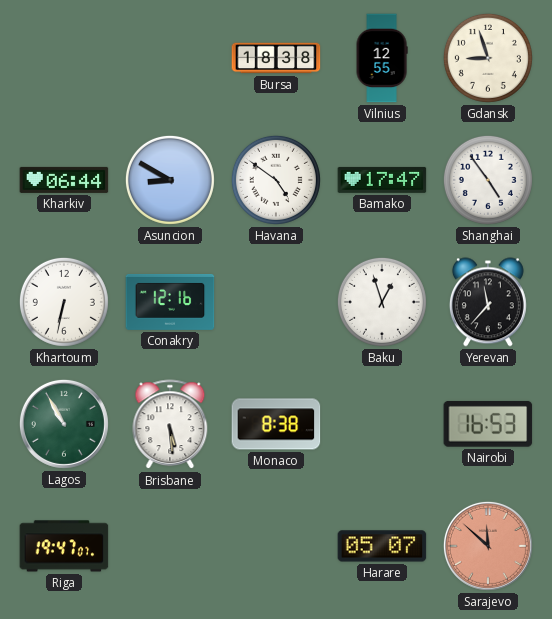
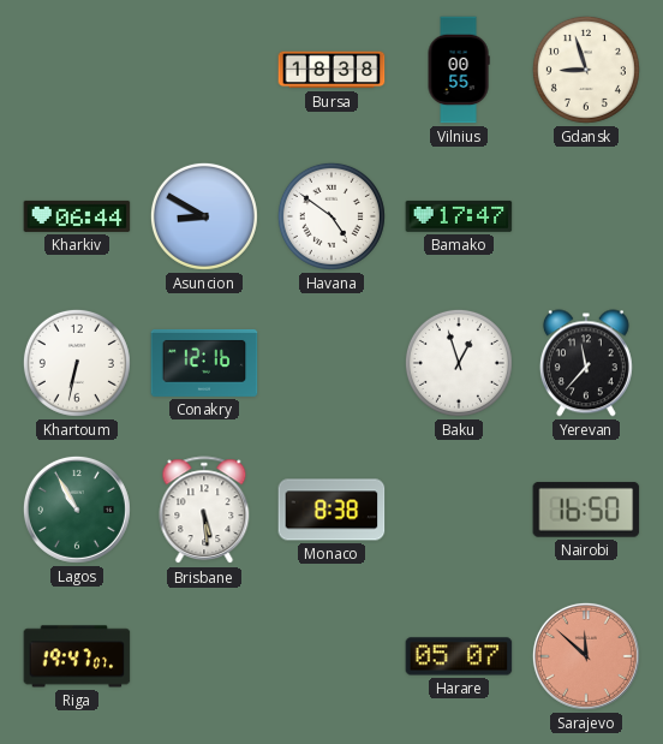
Vilnius: 12:55 -> 00:55 (459, 70)
Shanghai: 4:54 -> none (488, 180)
Nairobi: 16:53 -> 16:50 (586, 510)
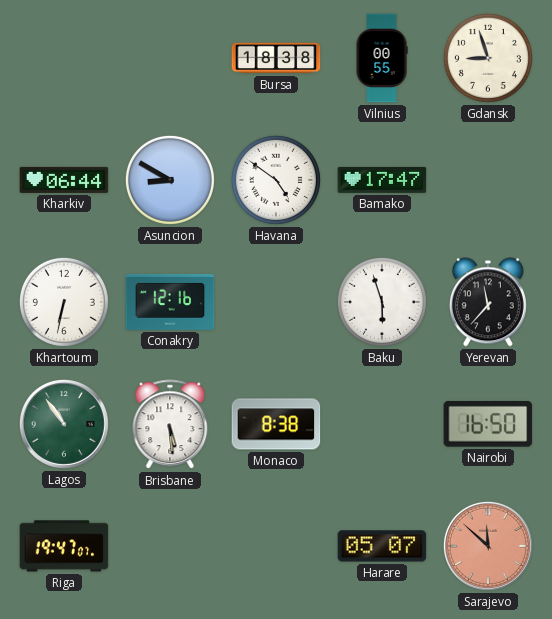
Baku: 12:57 -> 5:57 (382, 302)
Lagos: 10:55 -> 10:54 (64, 424)
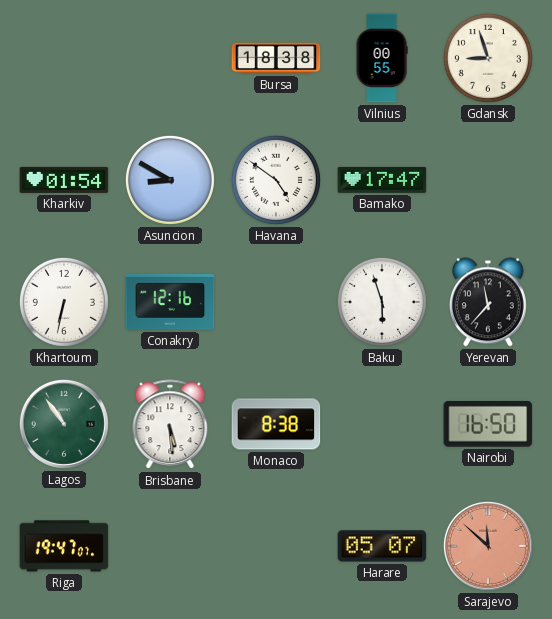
Kharkiv: 06:44 -> 01:54 (64, 180)
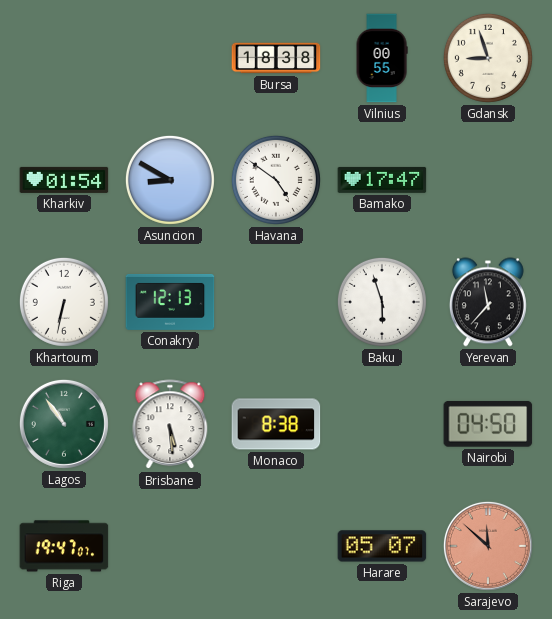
Conakry: 12:16 -> 12:13 (170, 302)
Nairobi: 16:50 -> 04:50 (488, 424)
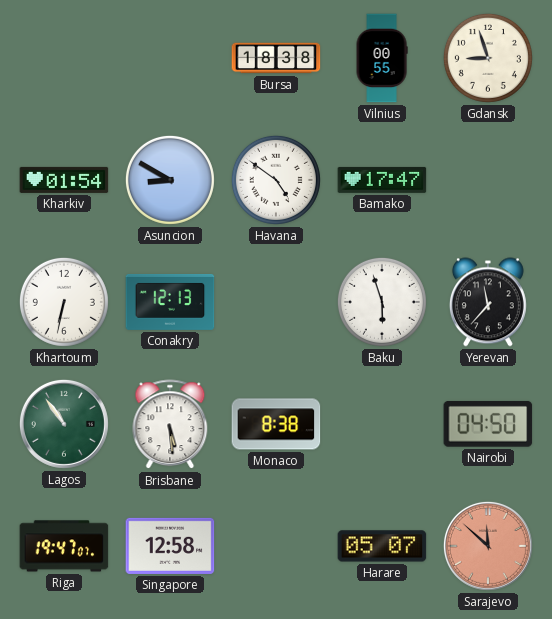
Singapore: none -> 12:58 (170, 546)
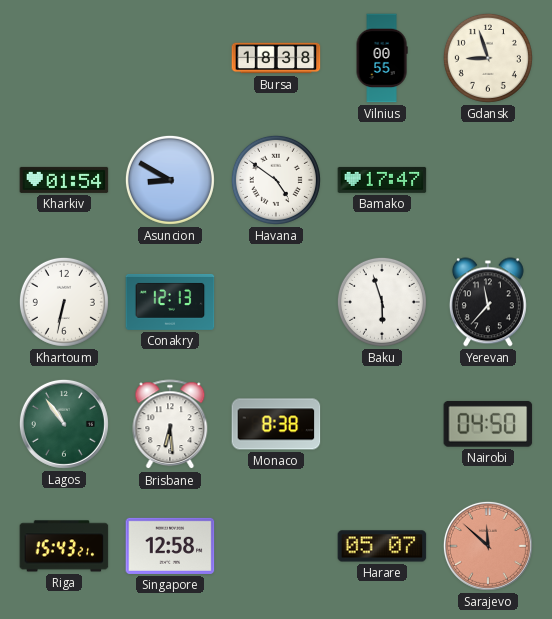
Brisbane: 5:29 -> 6:29 (170, 425)
Riga: 19:47 -> 15:43 (64, 546)
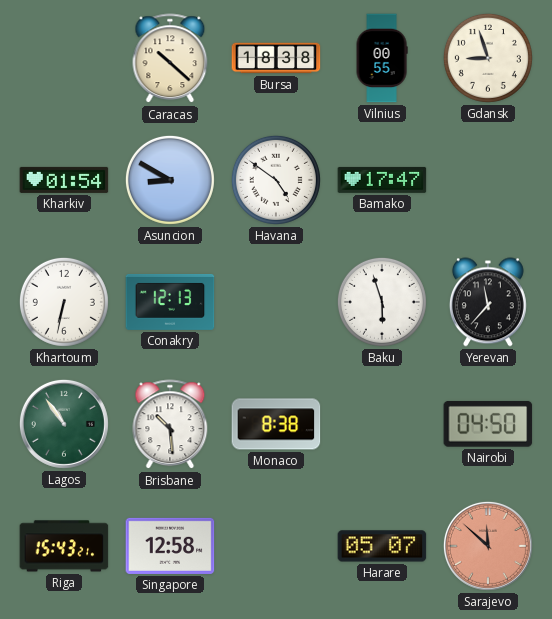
Caracas: none -> 10:22 (170, 59)
Brisbane: 6:29 -> 10:29 (170, 425)
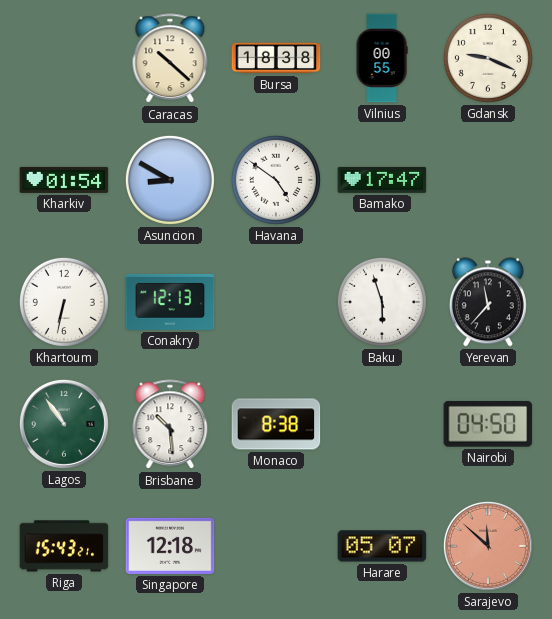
Gdansk: 8:57 -> 9:19 (488, 58)
Singapore: 12:58 -> 12:18 (170, 546)
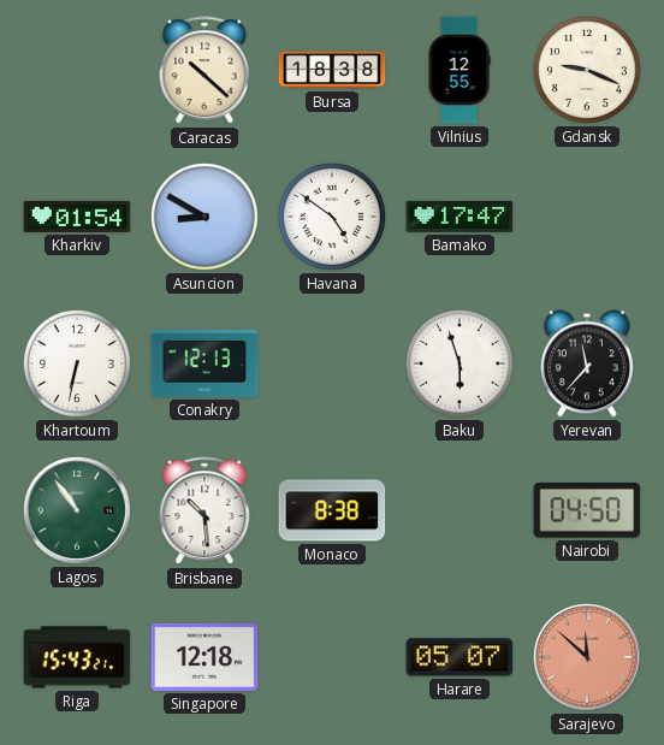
Vilnius: 00:55 -> 12:55 (460, 70)
